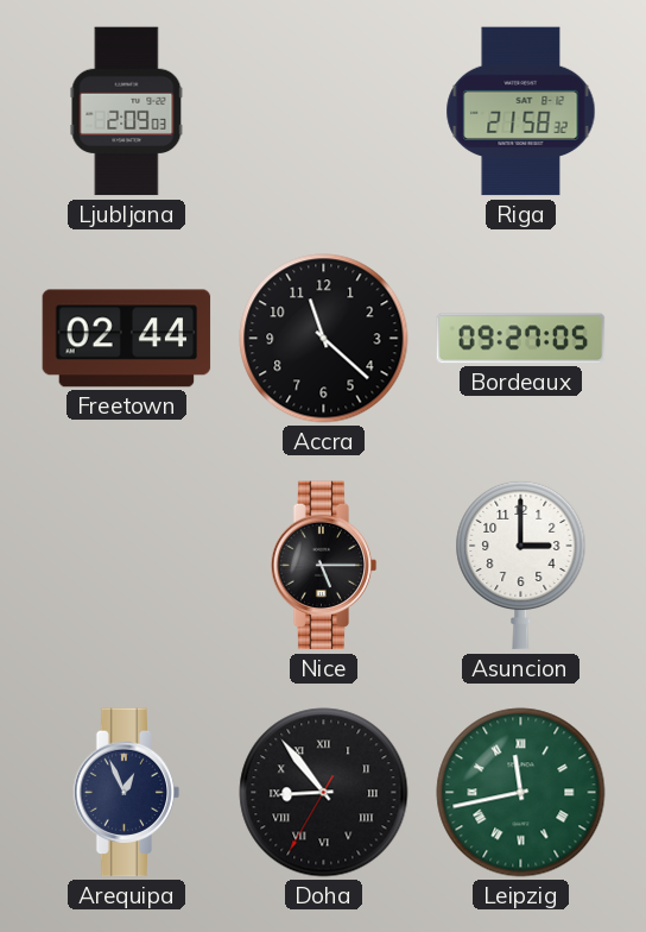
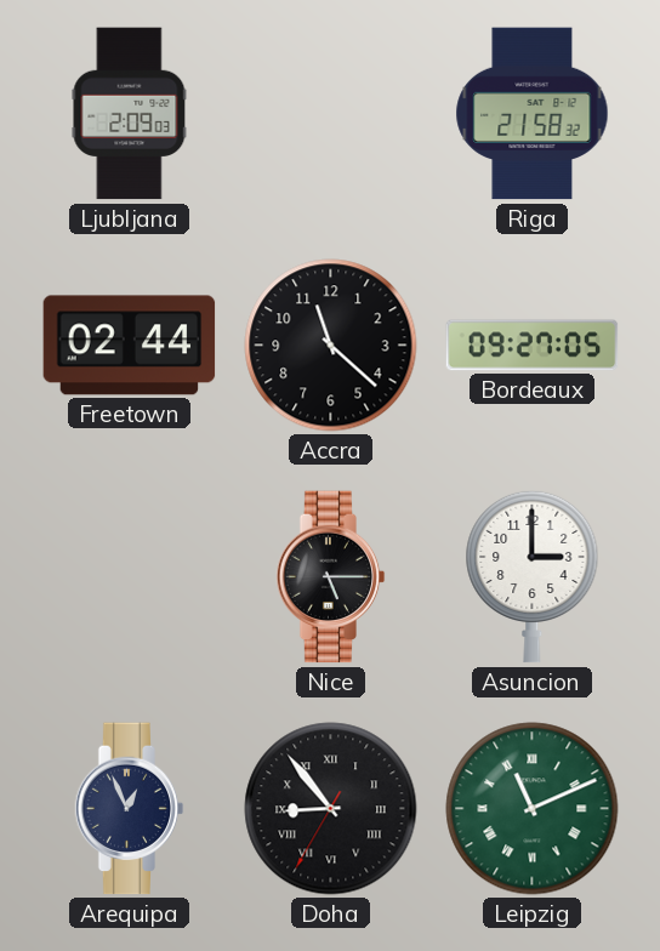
Leipzig: 11:43 -> 11:11 (533, 809)
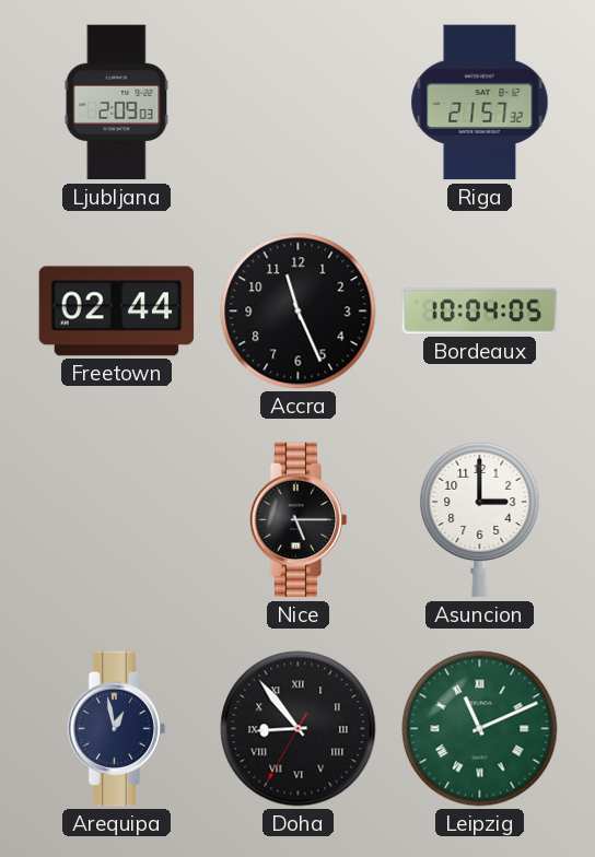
Riga: 21:58 -> 21:57 (480, 103)
Accra: 11:22 -> 11:26 (299, 312)
Bordeaux: 09:27 -> 10:04 (480, 312)
Arequipa: 12:56 -> 12:58 (117, 729)
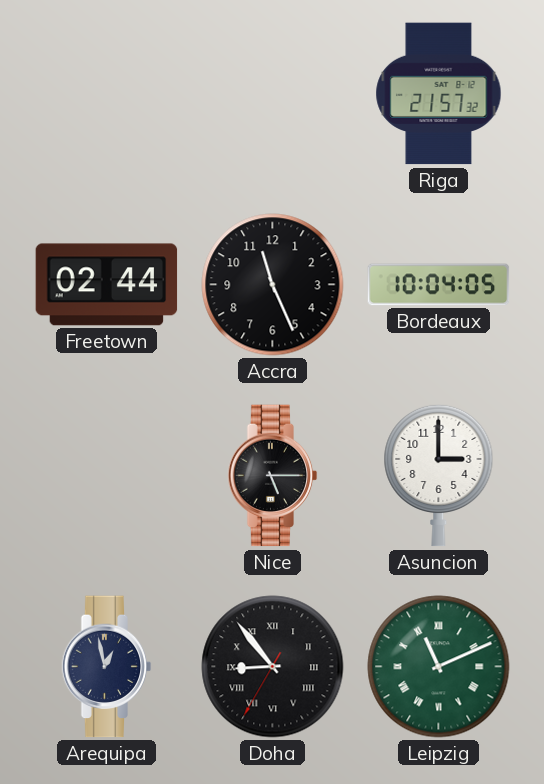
Ljubljana: 2:09 -> none (117, 103)
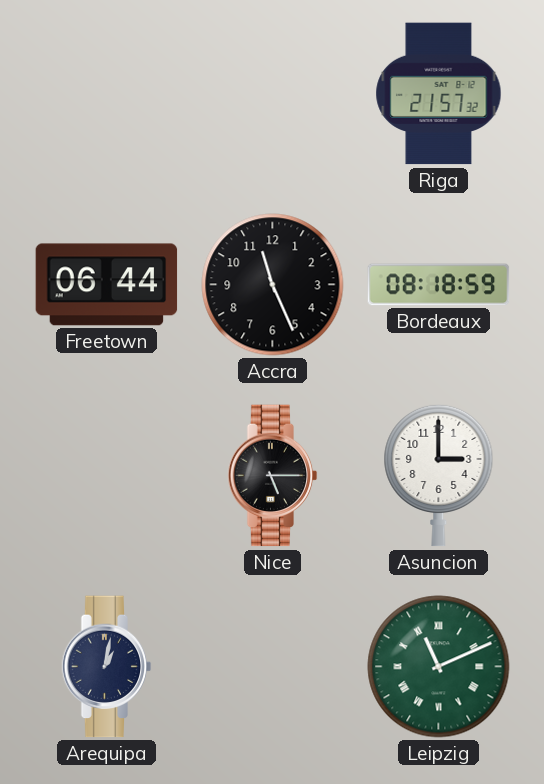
Freetown: 02:44 -> 06:44 (107, 285)
Bordeaux: 10:04 -> 08:18 (439, 285)
Arequipa: 12:58 -> 1:02 (107, 667)
Doha: 8:53 -> none (273, 667)
